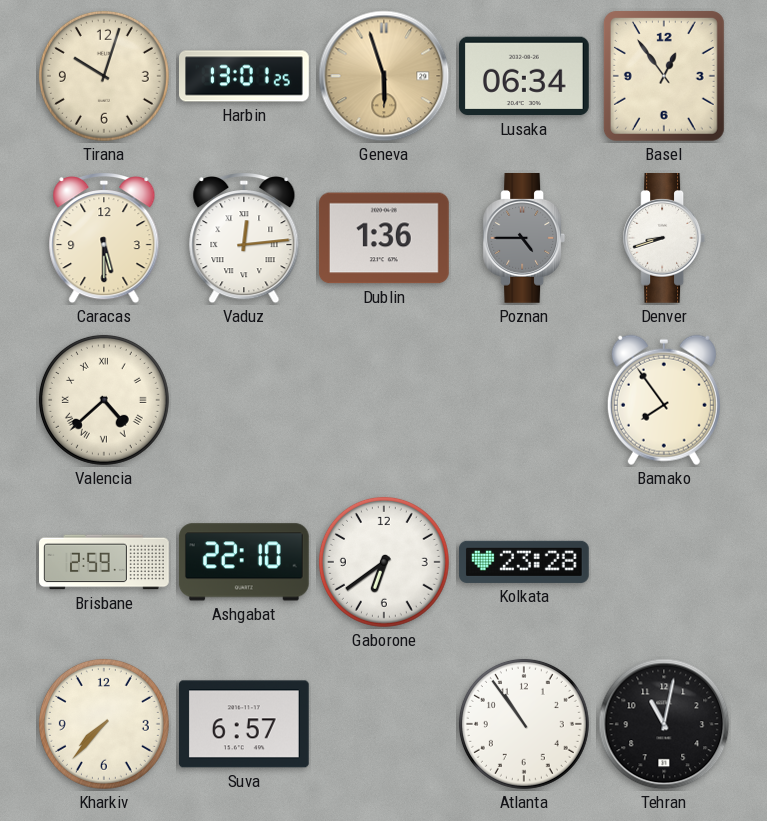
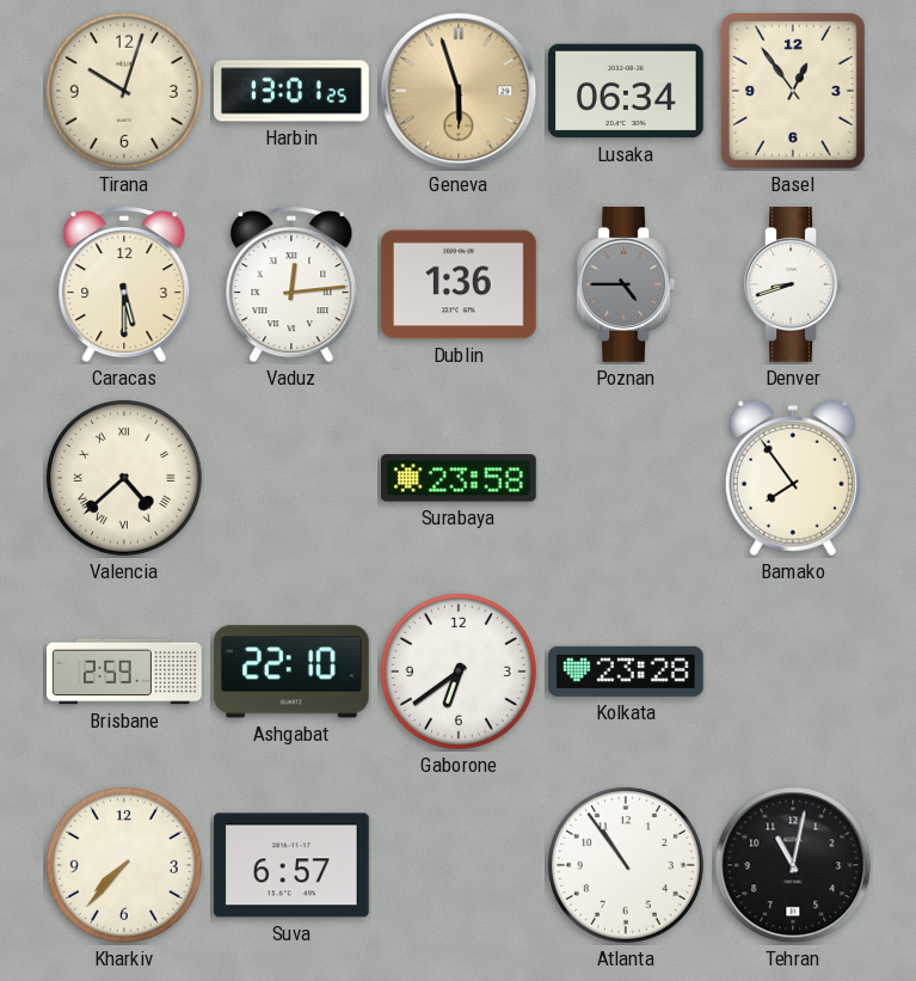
Surabaya: none -> 23:58 (459, 478)
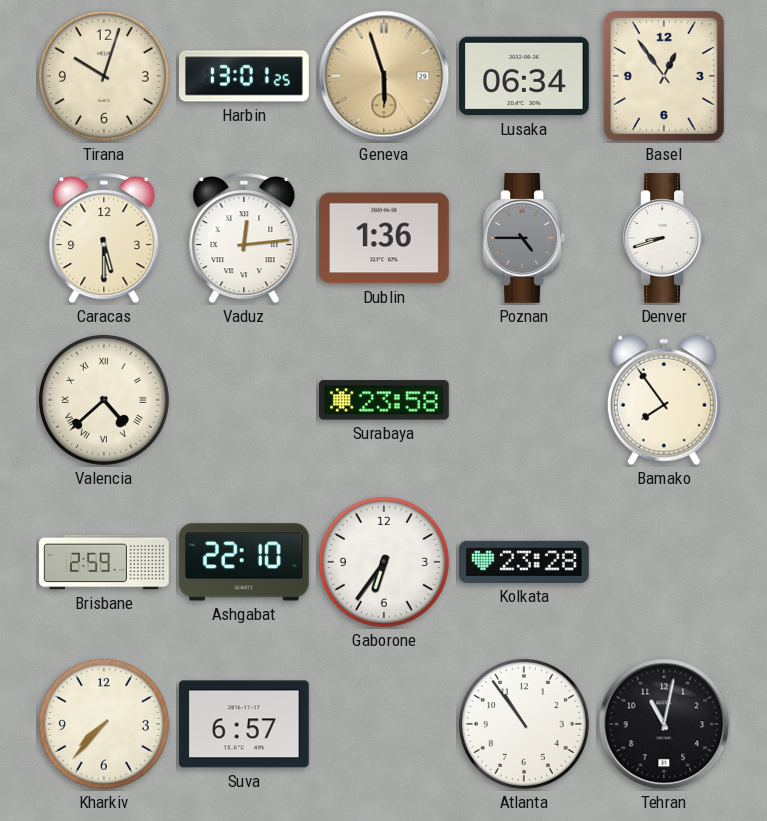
Gaborone: 6:39 -> 6:36 (384, 562)
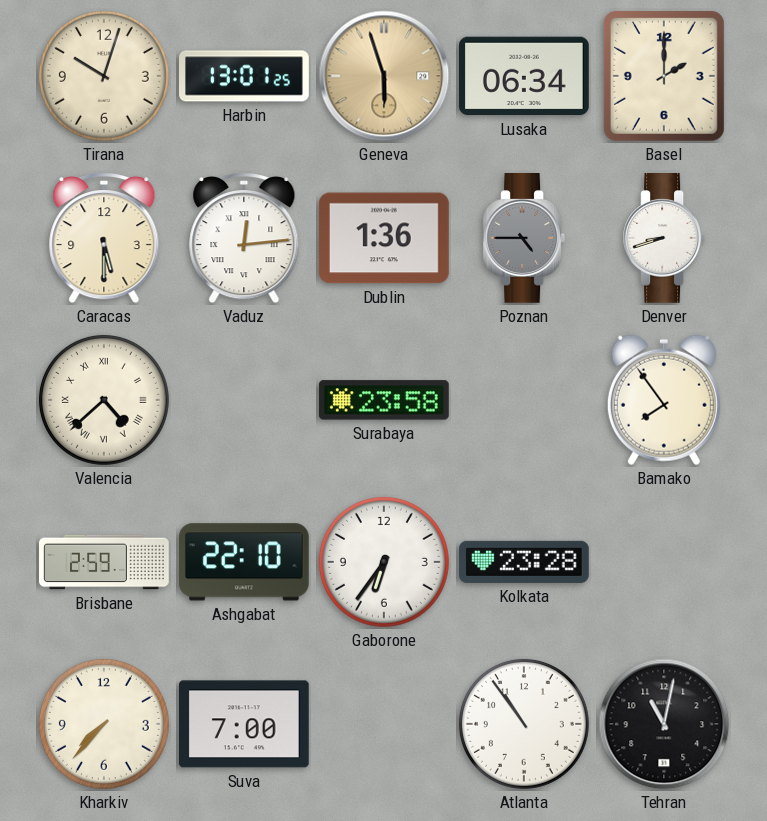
Basel: 12:54 -> 2:00 (664, 76)
Suva: 6:57 -> 7:00 (244, 724)
